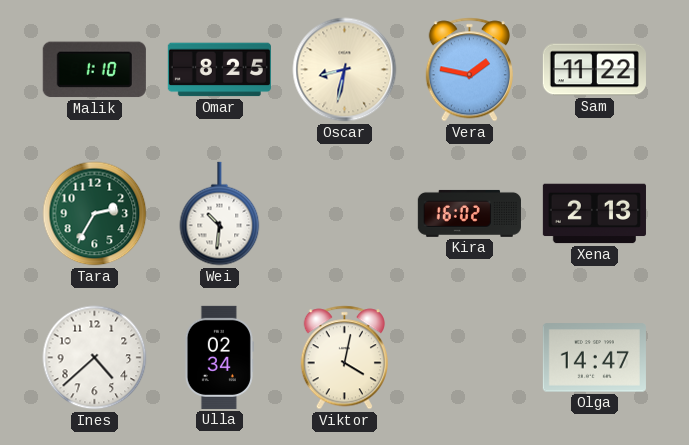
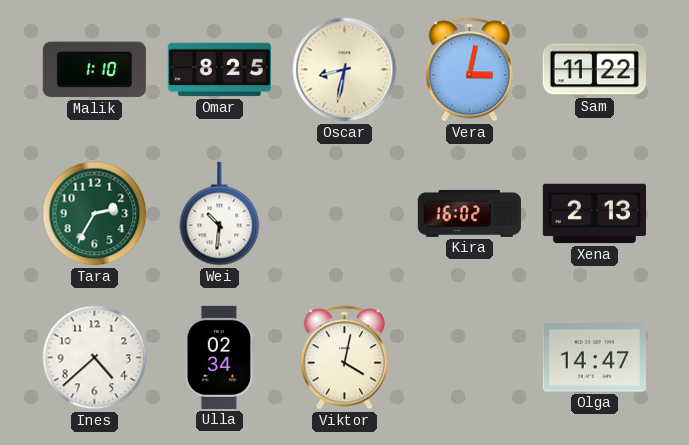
Vera: 1:47 -> 3:02 (469, 70)
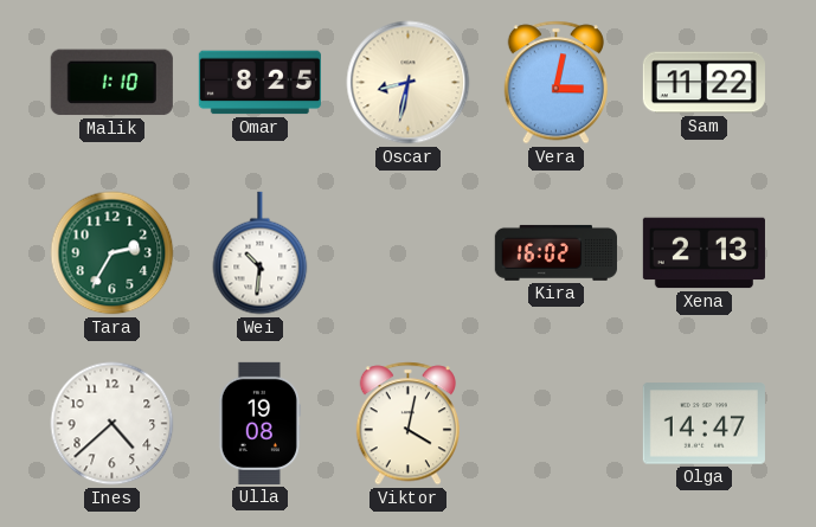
Ulla: 02:34 -> 19:08 (259, 423)
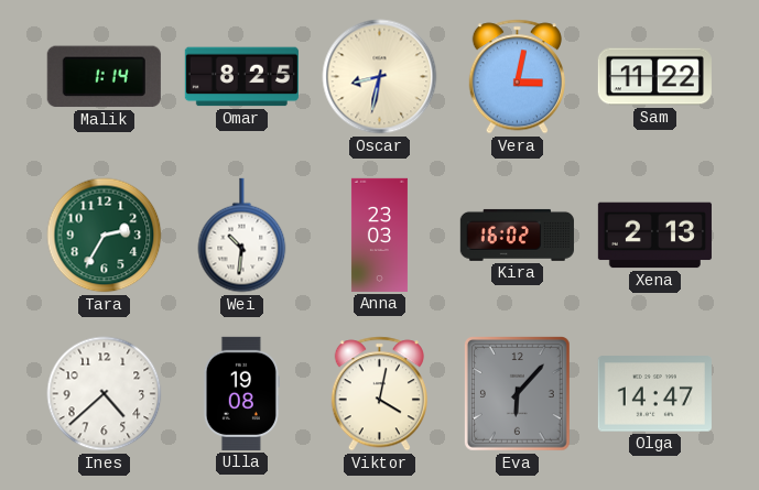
Malik: 1:10 -> 1:14 (104, 77)
Anna: none -> 23:03 (379, 235)
Eva: none -> 6:07 (518, 394)
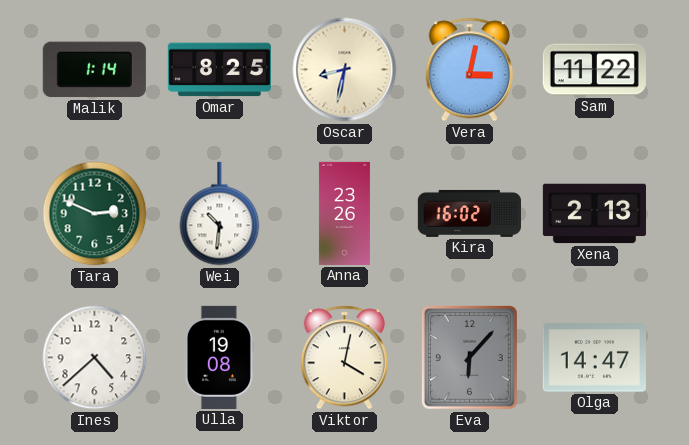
Tara: 2:35 -> 2:49 (95, 214)
Anna: 23:03 -> 23:26 (344, 213)
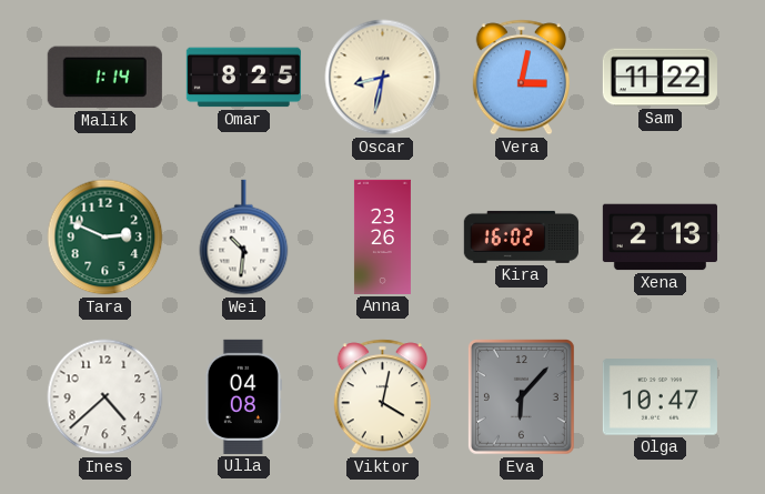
Ulla: 19:08 -> 04:08 (243, 396)
Olga: 14:47 -> 10:47 (660, 397)
